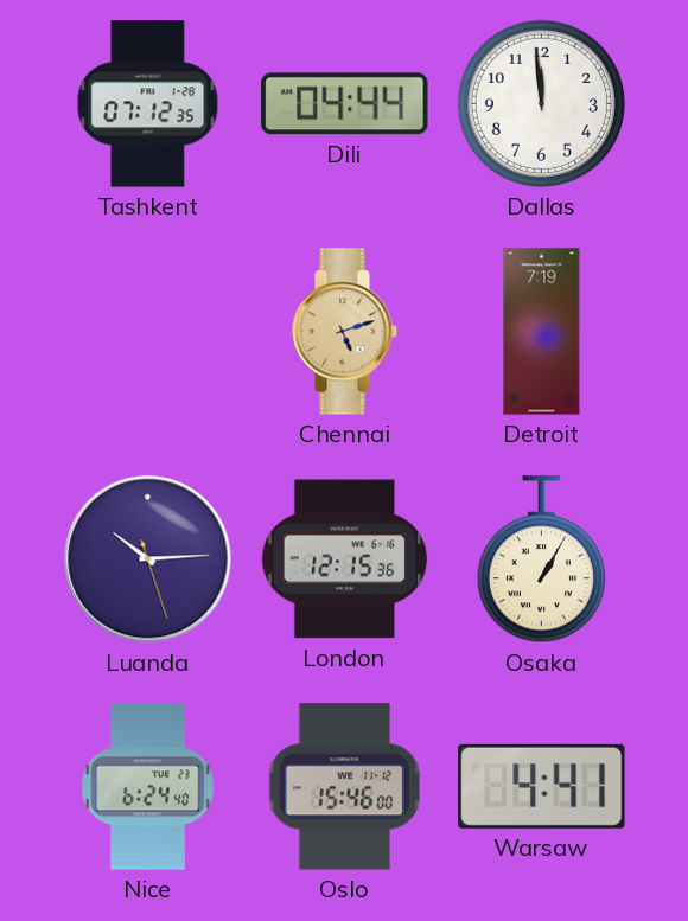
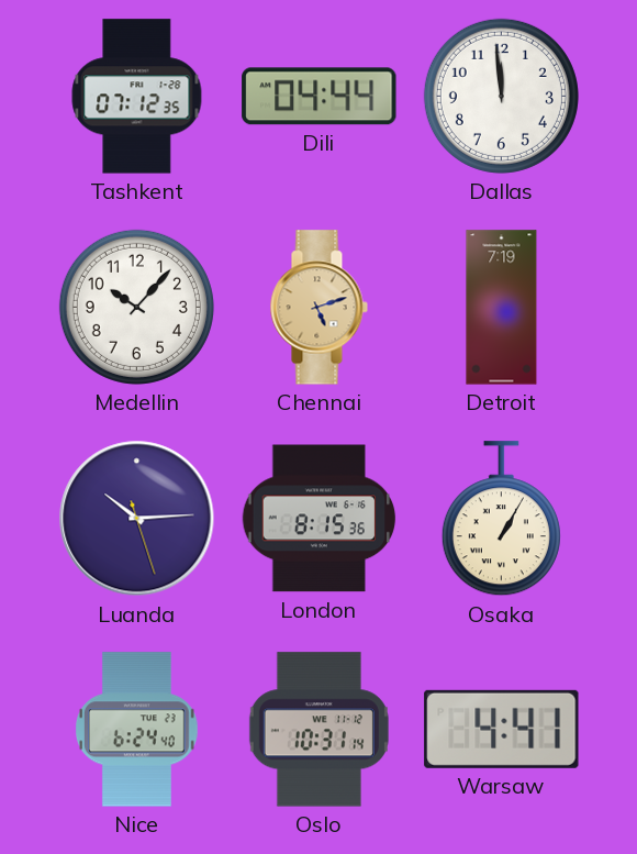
Medellin: none -> 10:07 (136, 307)
London: 12:15 -> 8:15 (320, 519)
Oslo: 15:46 -> 10:31 (318, 730)
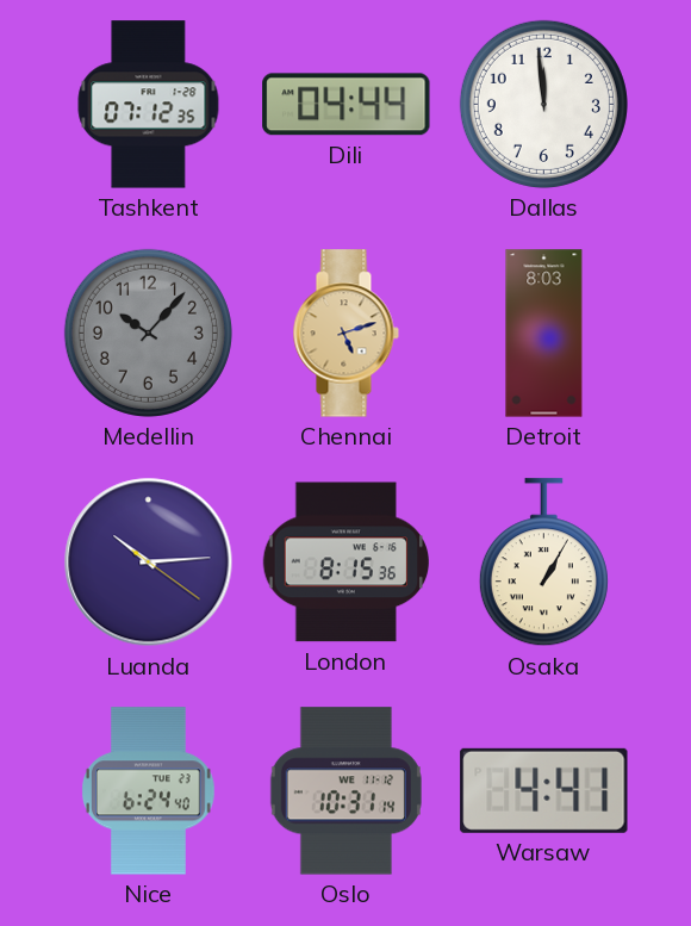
Medellin dial: white -> grey (148, 333)
Detroit: 7:19 -> 8:03 (544, 334)
Luanda: 10:14:27 -> 10:14:21 (149, 563)
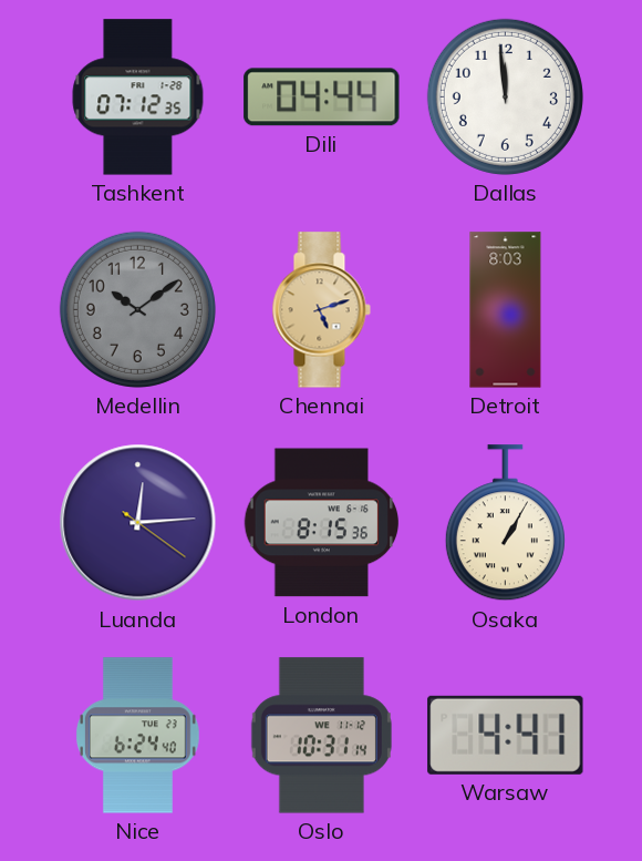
Medellin: 10:07 -> 10:09 (137, 309)
Luanda: 10:14 -> 12:14 (138, 523)
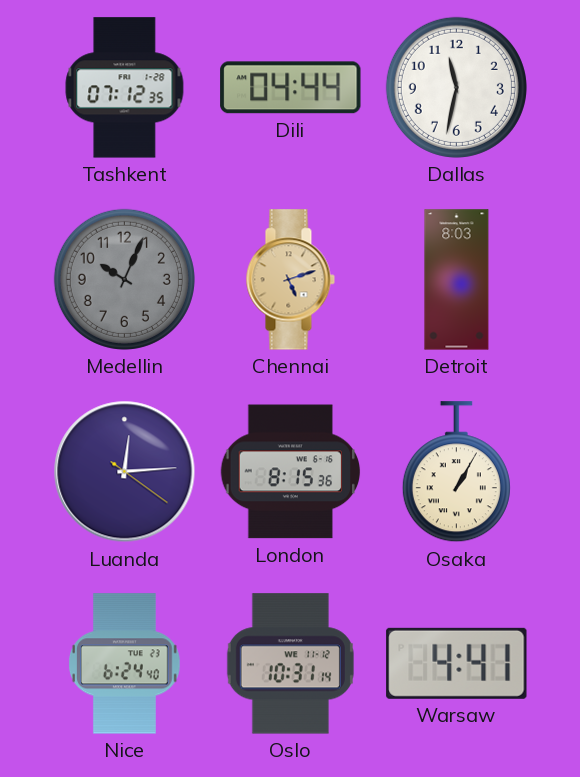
Dallas: 11:59 -> 11:32 (456, 87)
Medellin: 10:09 -> 10:04 (124, 279)
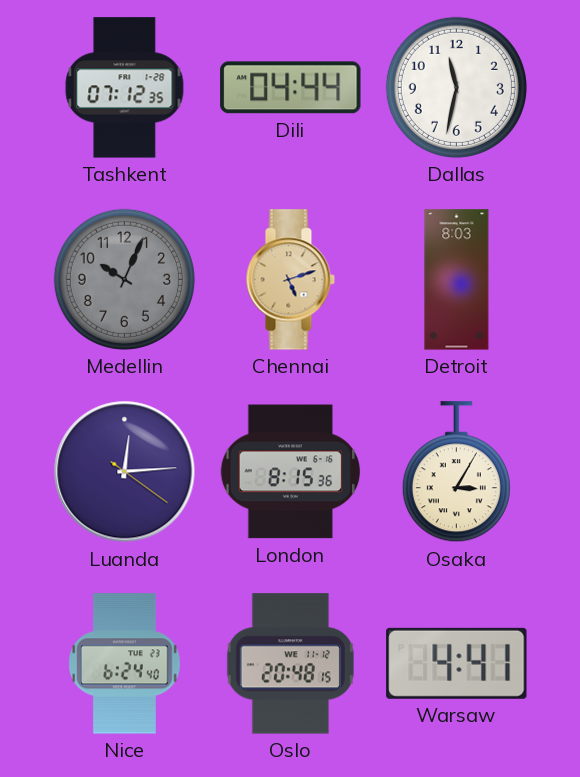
Osaka: 1:05 -> 3:05 (456, 472)
Oslo: 10:31 -> 20:48 (290, 664)
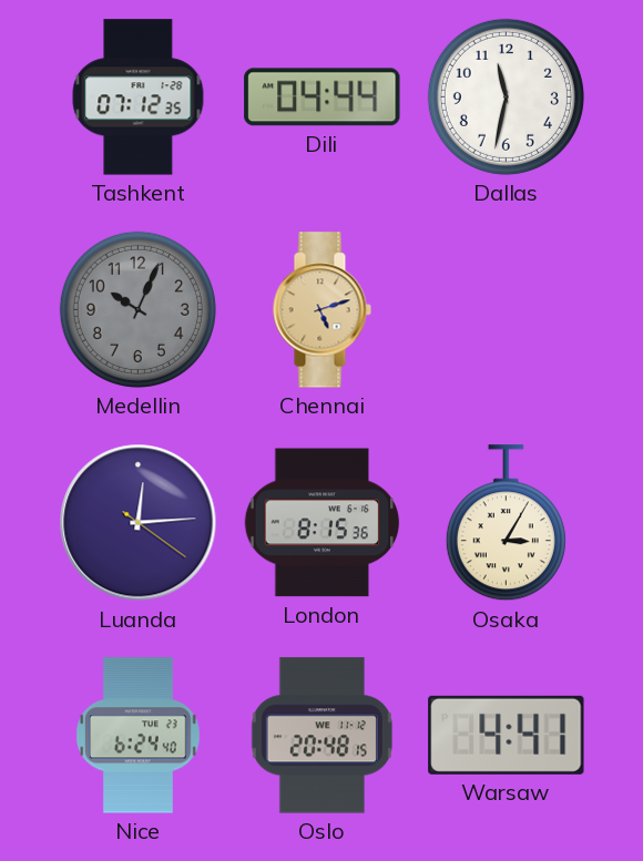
Detroit: 8:03 -> none (457, 280)
